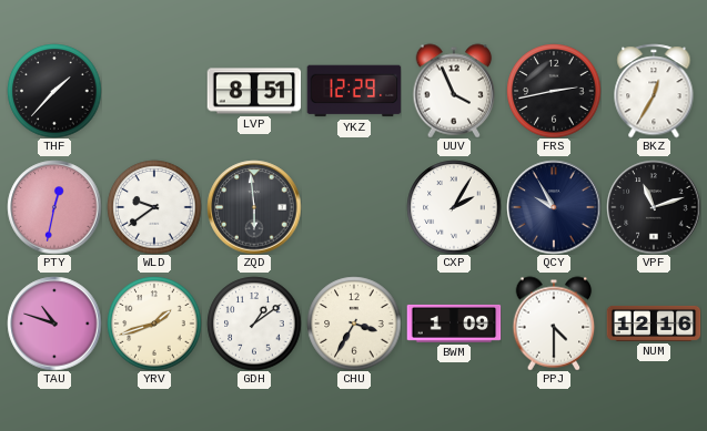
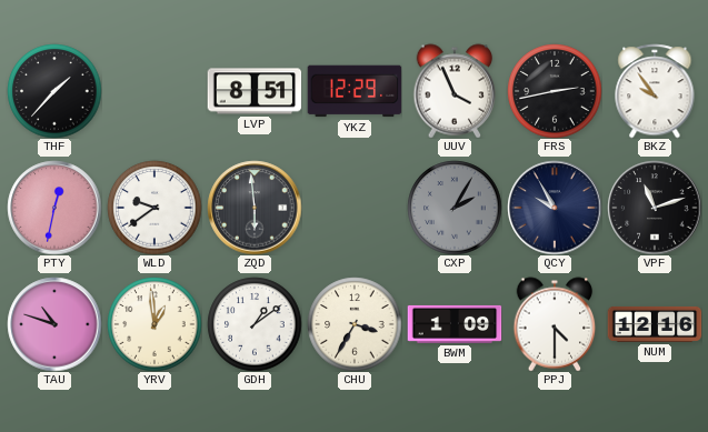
BKZ: 12:35 -> 9:54 (655, 91)
CXP dial: white -> grey (455, 208)
YRV: 1:42 -> 12:59 (154, 324)
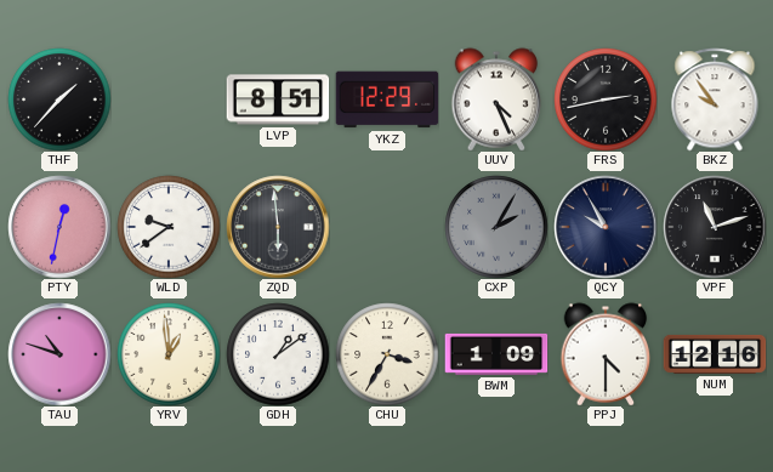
UUV: 3:56 -> 4:26 (496, 99)
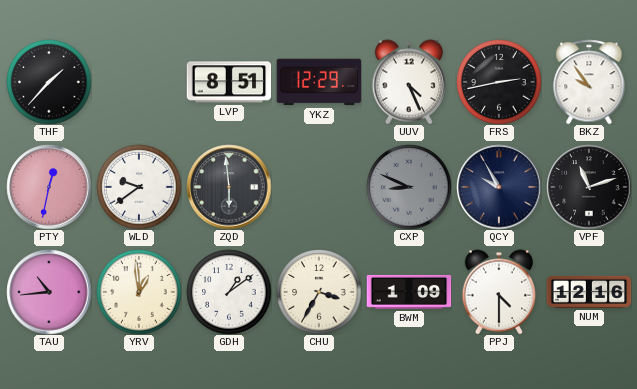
CXP: 2:05 -> 8:49 (409, 187)
TAU: 10:48 -> 10:44 (49, 292)
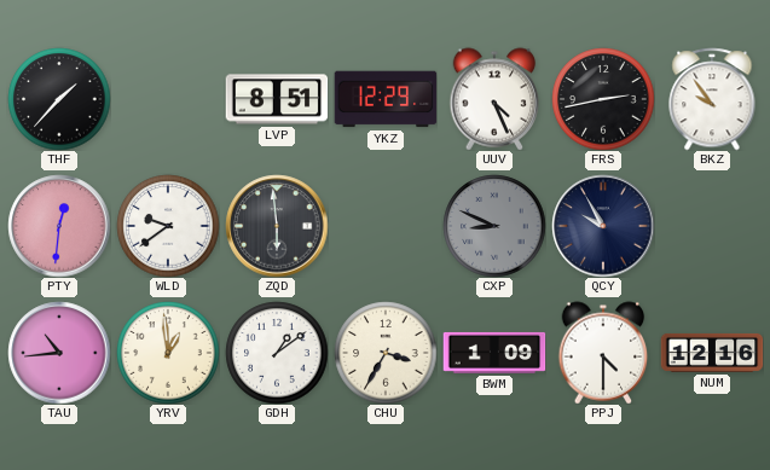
PTY: 12:32 -> 12:31 (59, 226)
VPF: 11:12 -> none (589, 187)
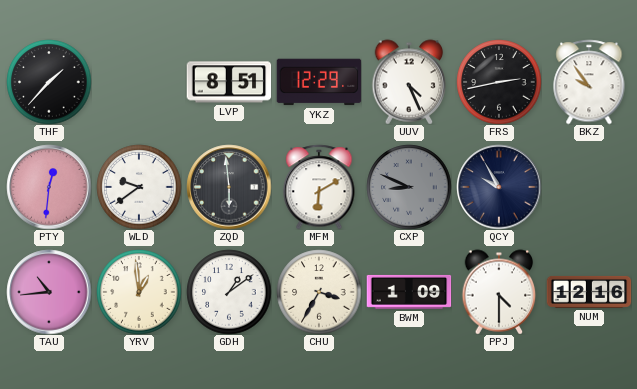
MFM: none -> 6:10 (319, 187)
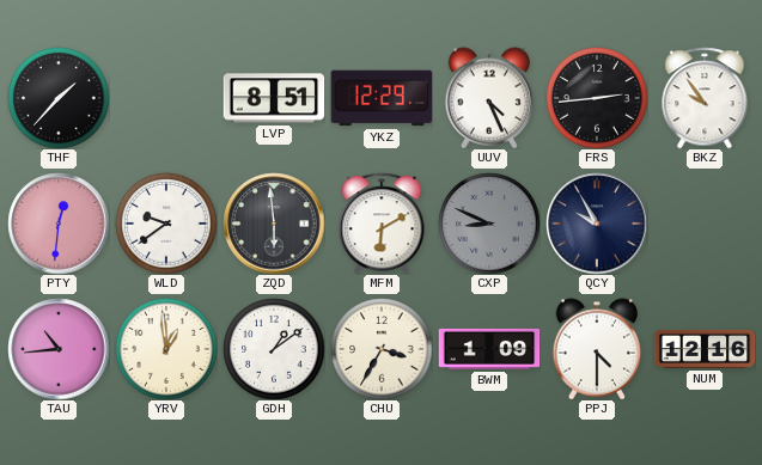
FRS: 2:43 -> 2:44 (597, 98)
